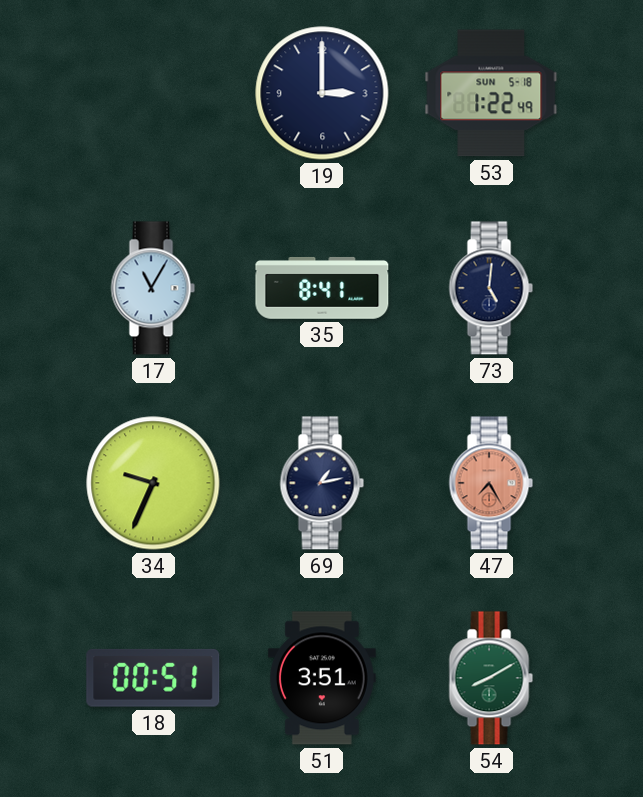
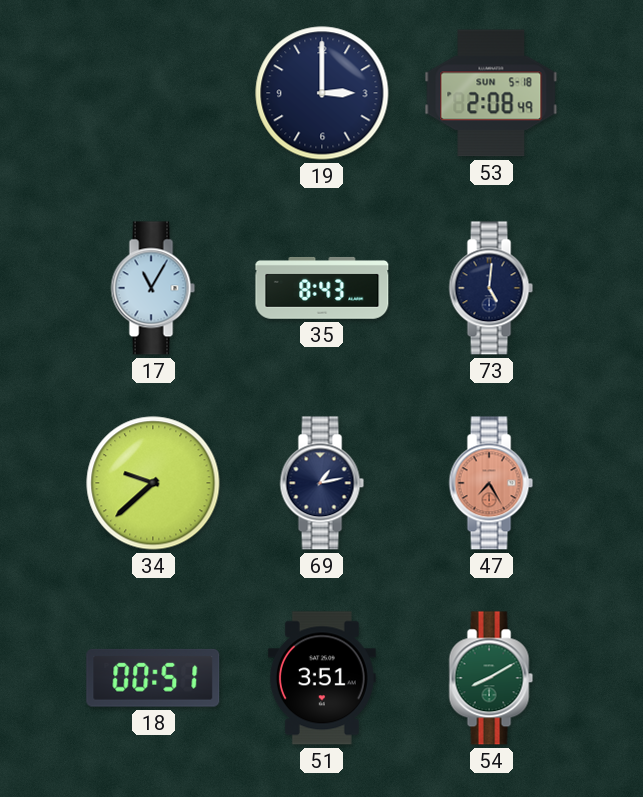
53: 1:22 -> 2:08 (491, 93)
35: 8:41 -> 8:43 (322, 288)
34: 9:34 -> 9:38 (153, 483)
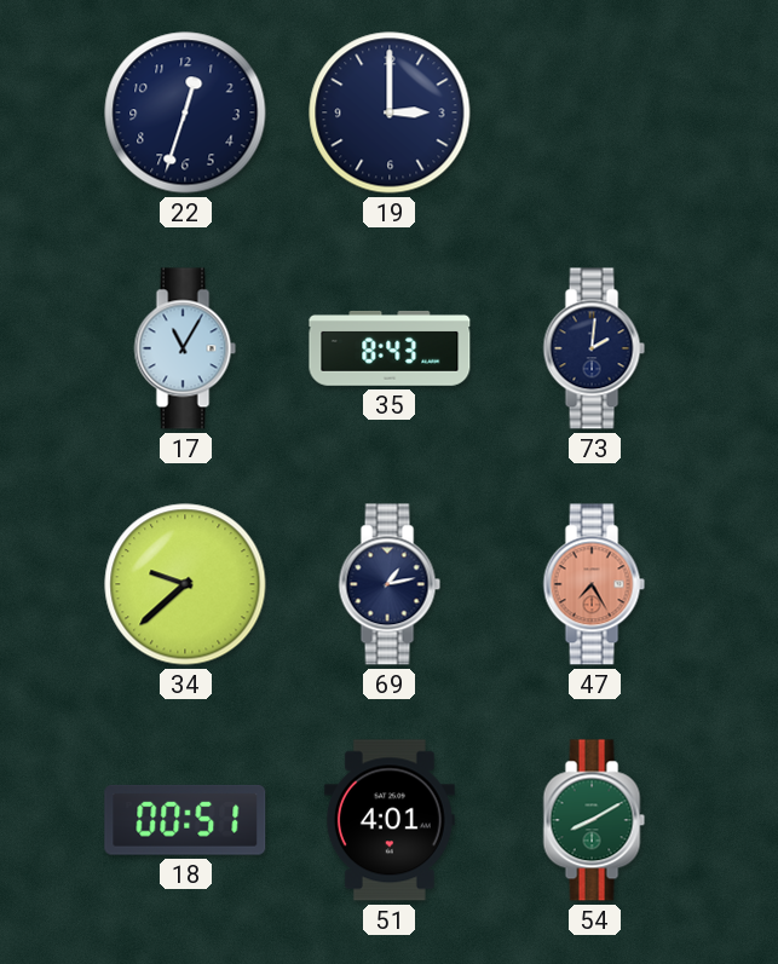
22: none -> 12:33 (185, 112)
53: 2:08 -> none (491, 93)
73: 5:01 -> 2:01 (594, 348)
51: 3:51 -> 4:01 (390, 820)
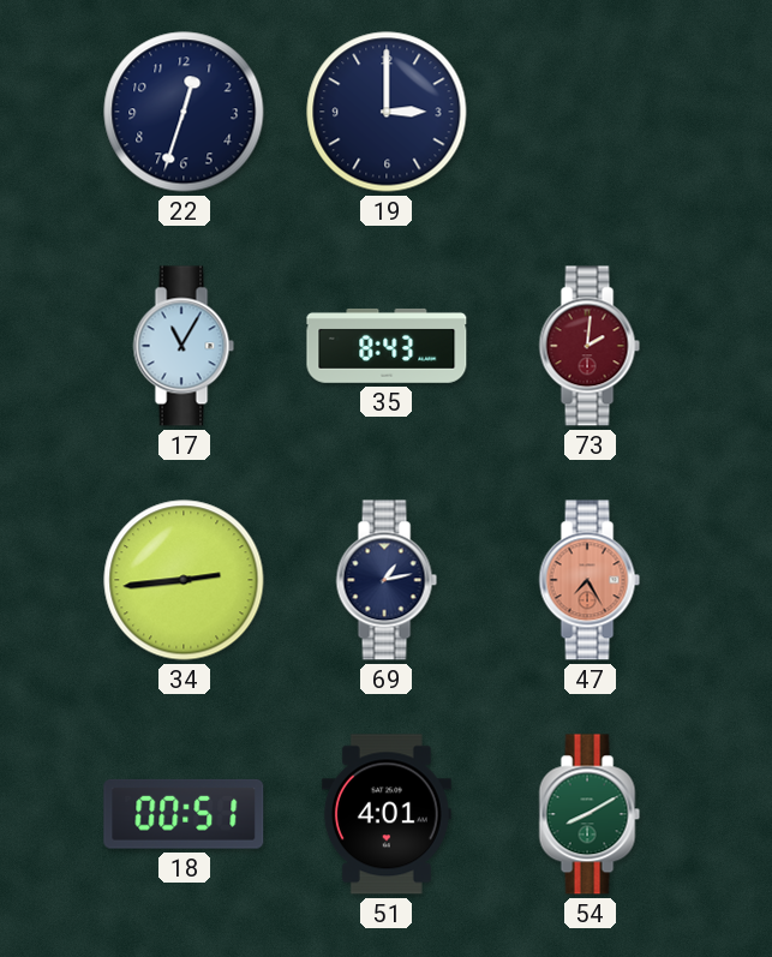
73 dial: navy -> burgundy (590, 346)
34: 9:38 -> 2:44 (184, 580)
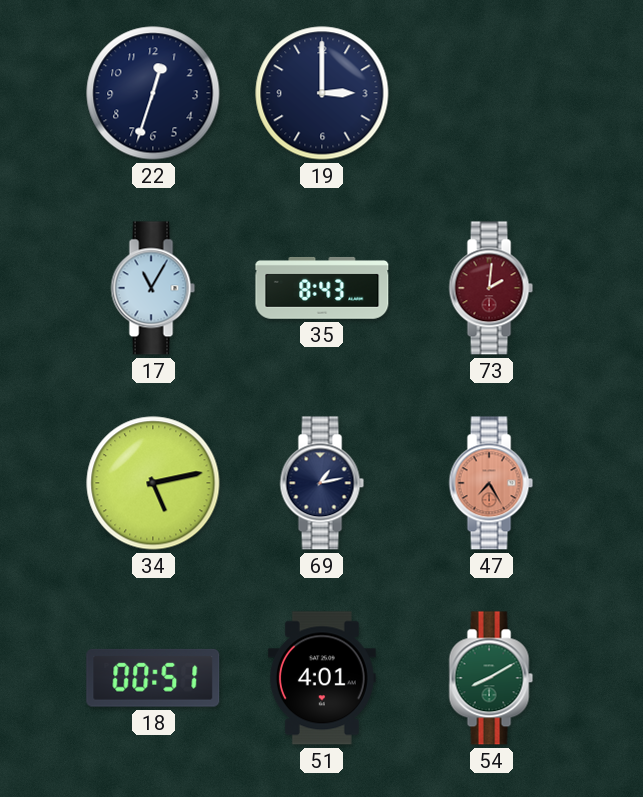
34: 2:44 -> 5:13 (153, 483)
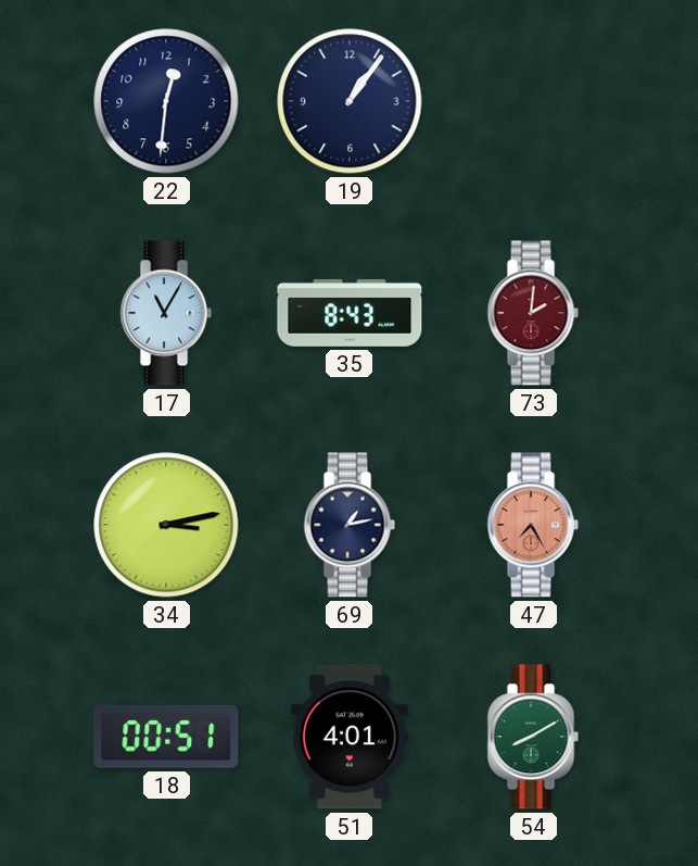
22: 12:33 -> 12:31 (166, 101)
19: 3:00 -> 1:06 (350, 101)
34: 5:13 -> 3:13 (166, 525)
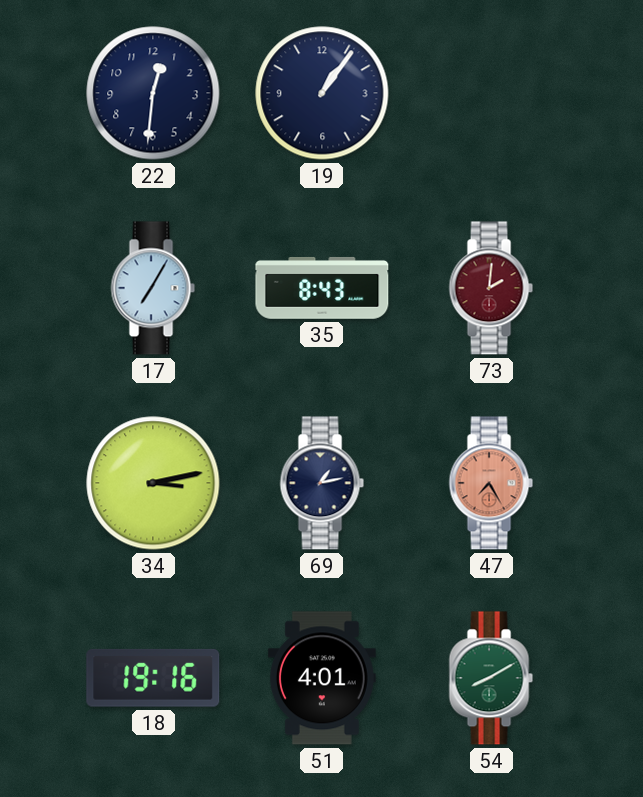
17: 11:05 -> 7:05 (153, 288)
18: 00:51 -> 19:16 (153, 678)
